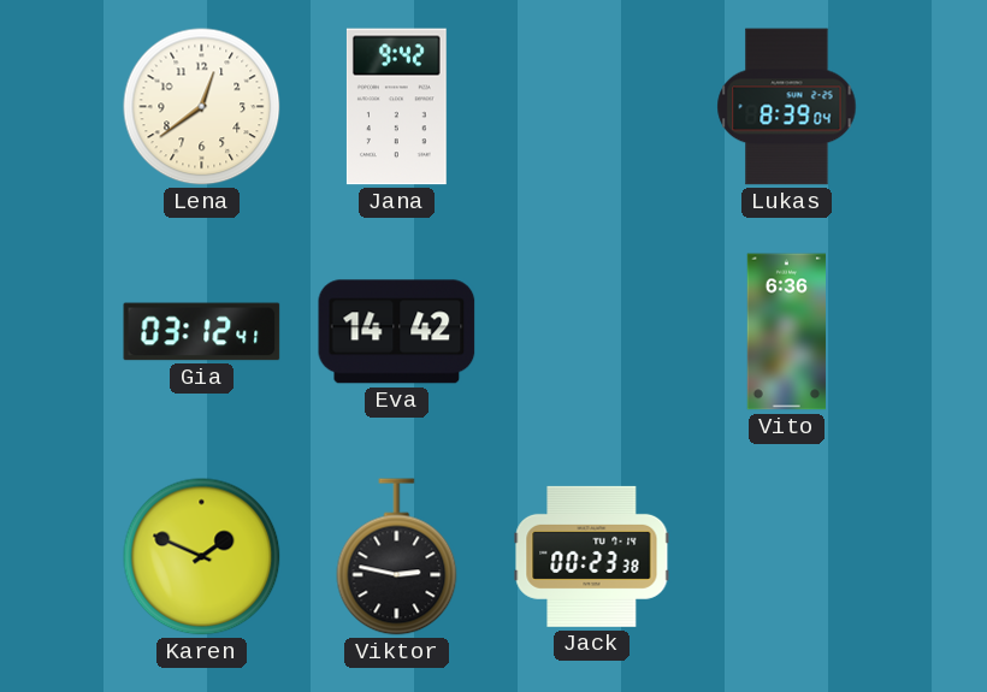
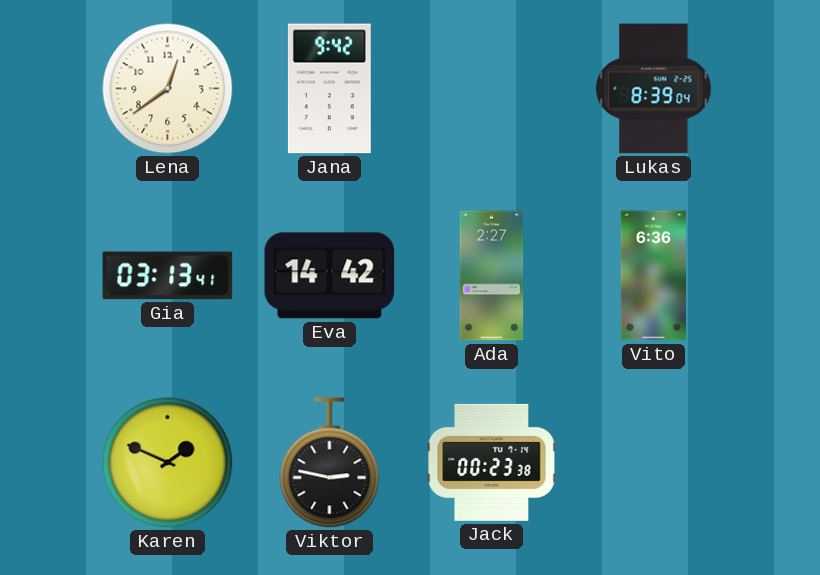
Gia: 03:12 -> 03:13 (168, 276)
Ada: none -> 2:27 (492, 276)
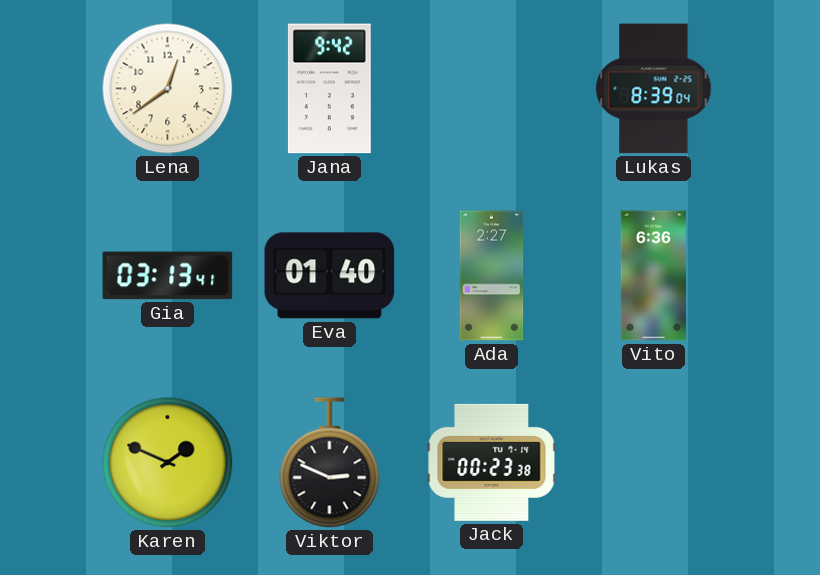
Eva: 14:42 -> 01:40 (330, 276)
Viktor: 2:47 -> 2:49 (330, 463)
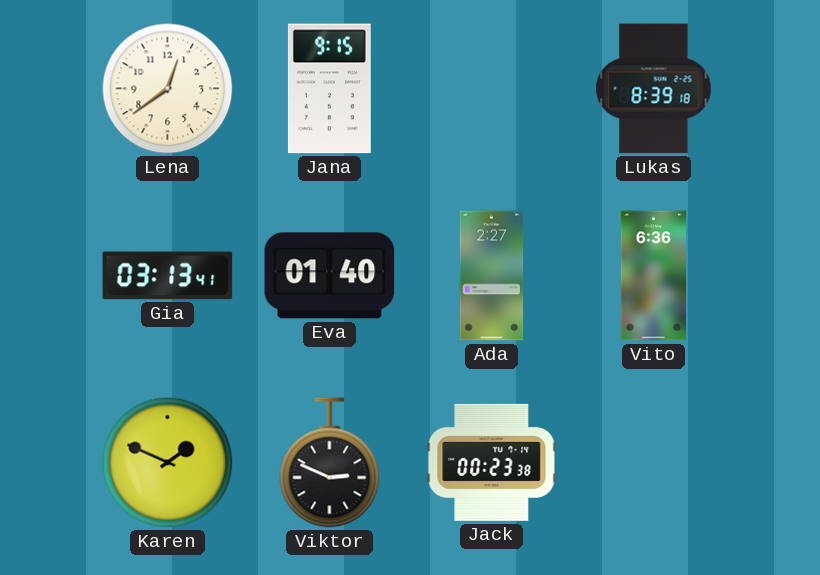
Jana: 9:42 -> 9:15 (329, 89)
Lukas: 8:39:04 -> 8:39:18 (654, 89)
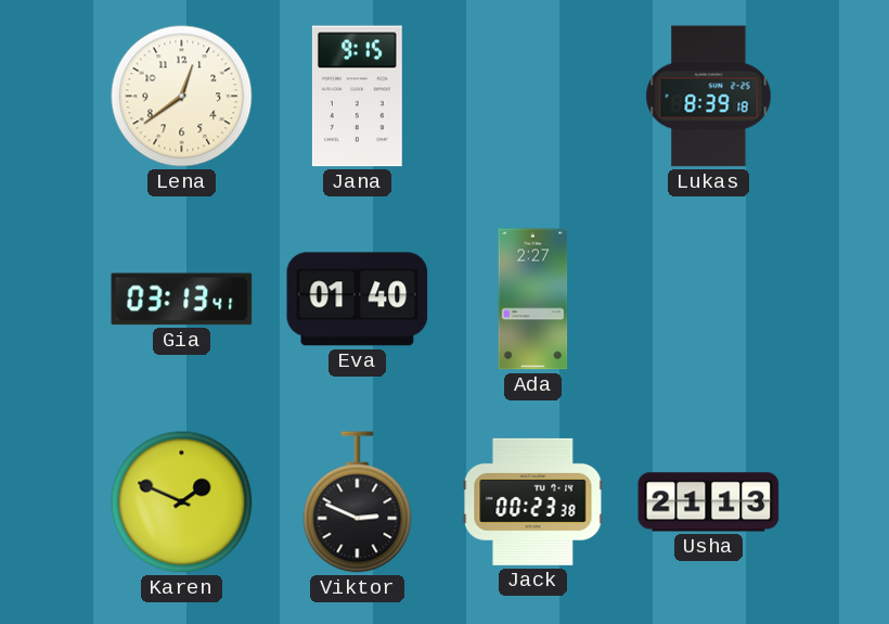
Vito: 6:36 -> none (653, 276)
Usha: none -> 21:13 (709, 502)
